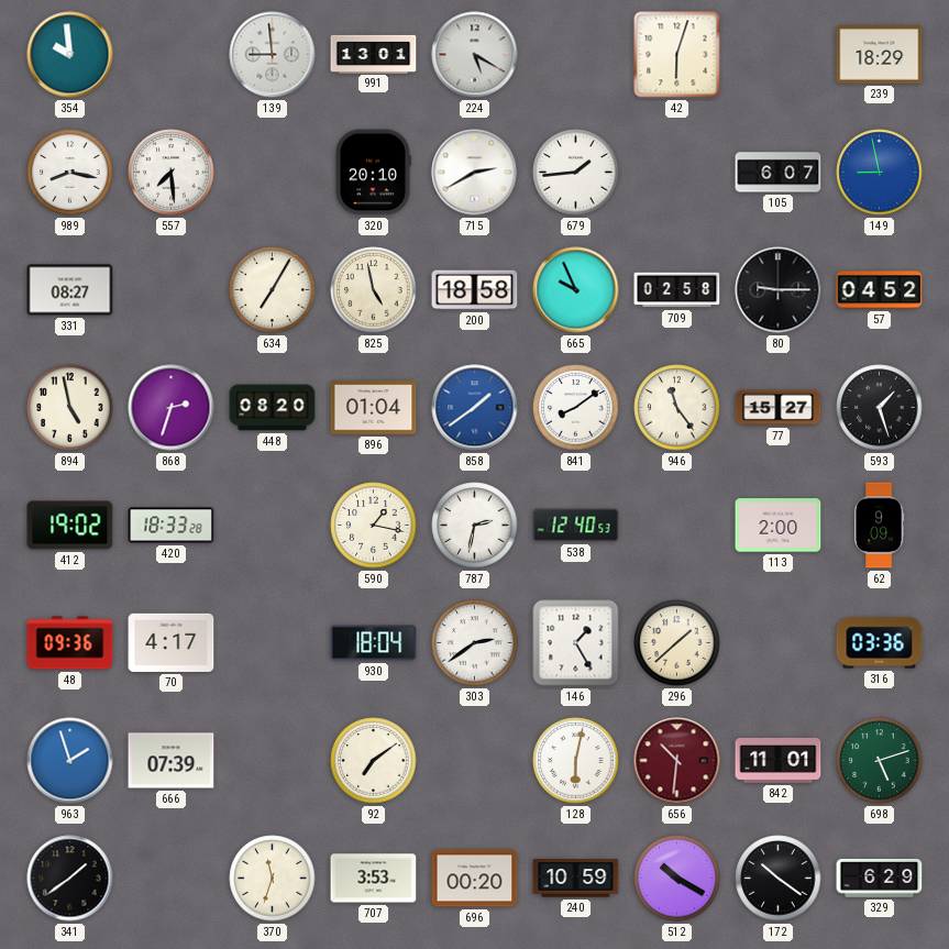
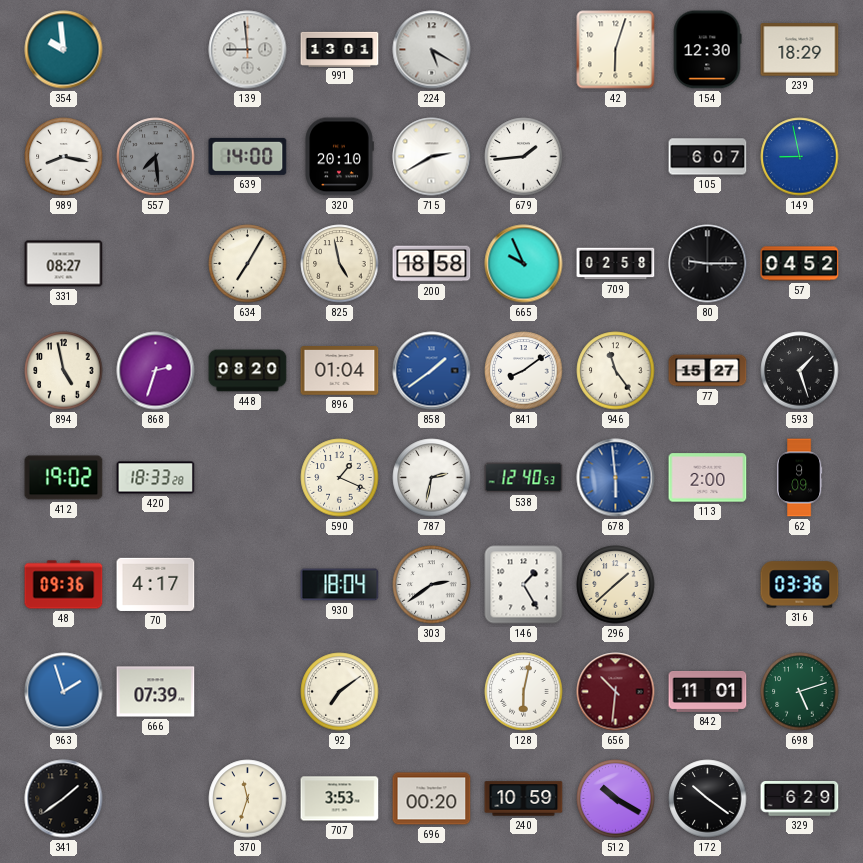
154: none -> 12:30 (707, 50)
557 dial: white -> grey (156, 157)
639: none -> 14:00 (248, 156)
590: 1:17 -> 1:19 (340, 478)
678: none -> 5:59 (616, 478)
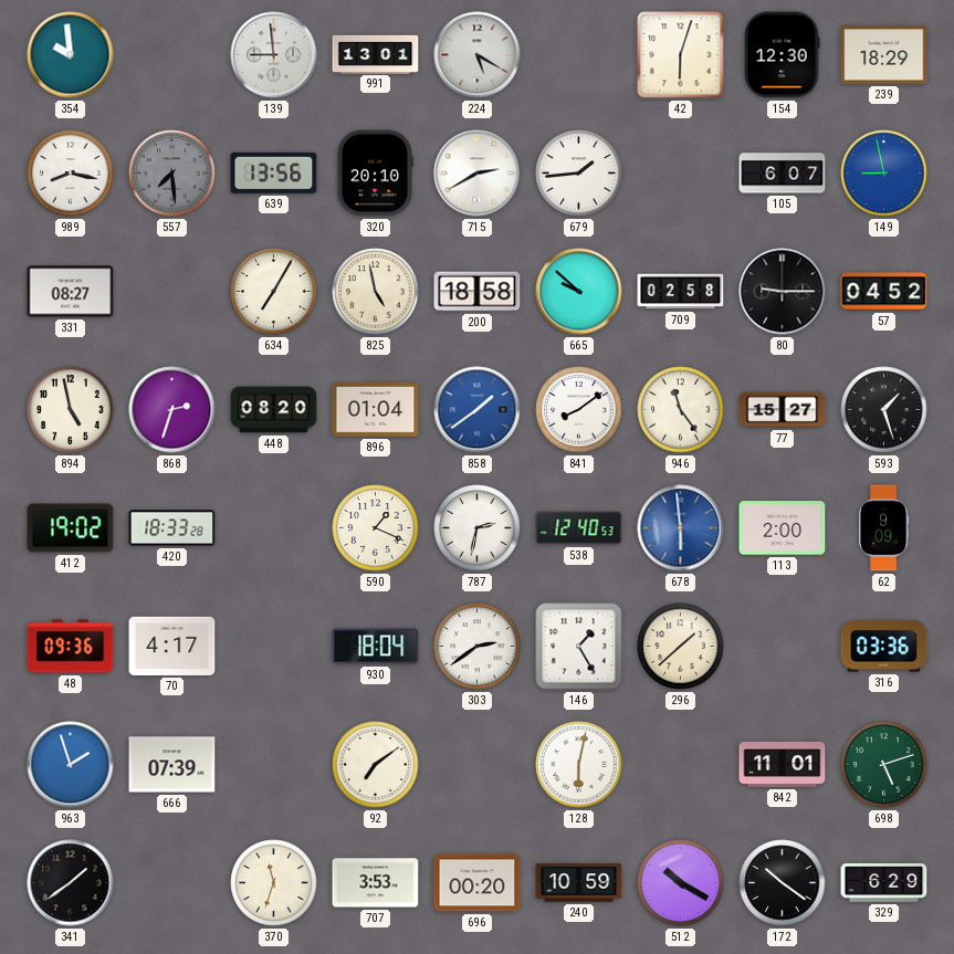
639: 14:00 -> 13:56 (274, 172)
665: 9:56 -> 9:52 (579, 292)
656: 10:31 -> none (616, 692)
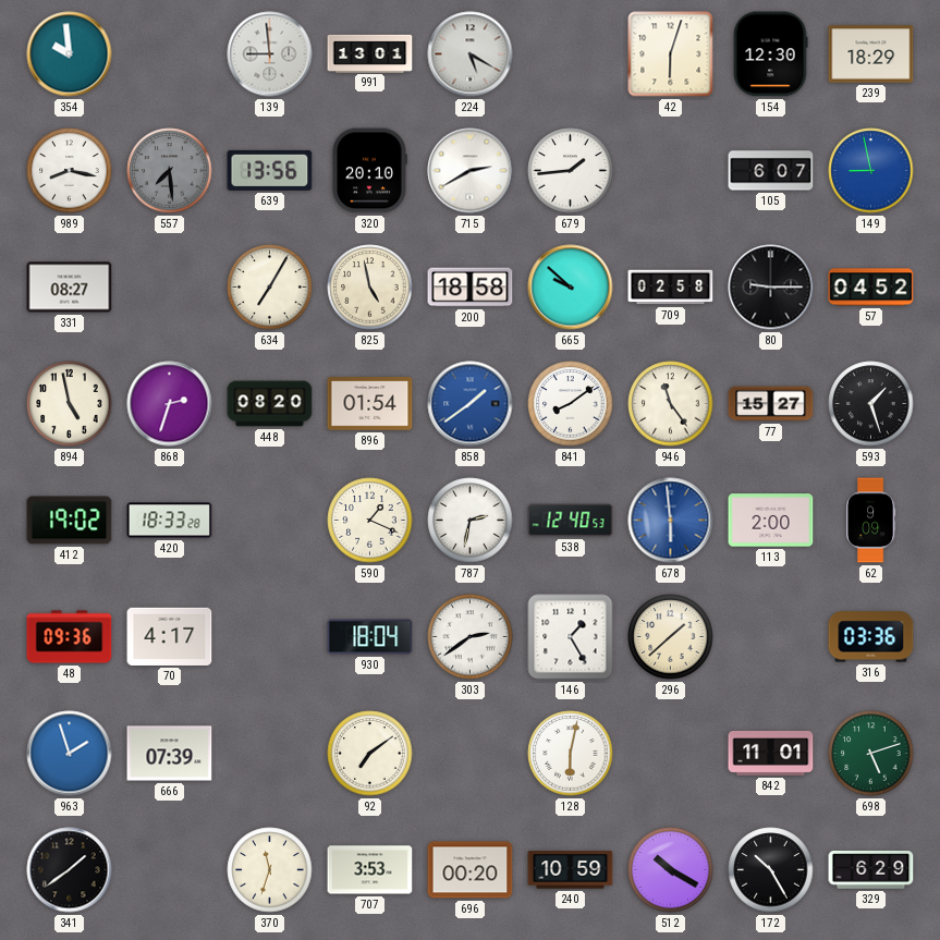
896: 01:04 -> 01:54 (370, 404)
172: 10:21 -> 10:25 (771, 870)
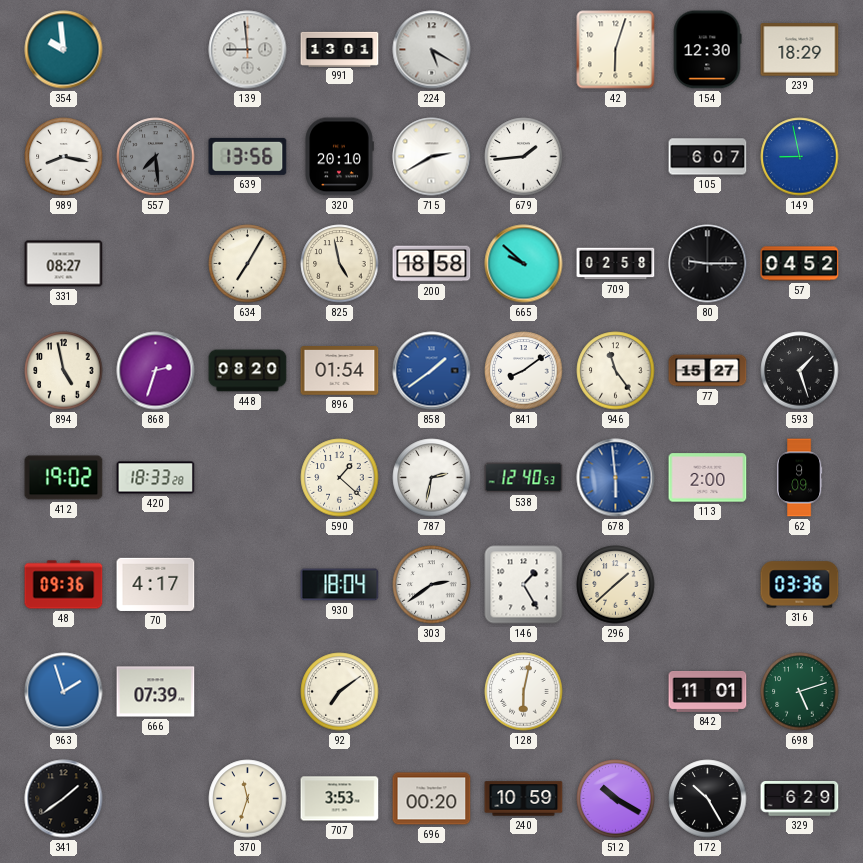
590: 1:19 -> 1:22 (340, 478)
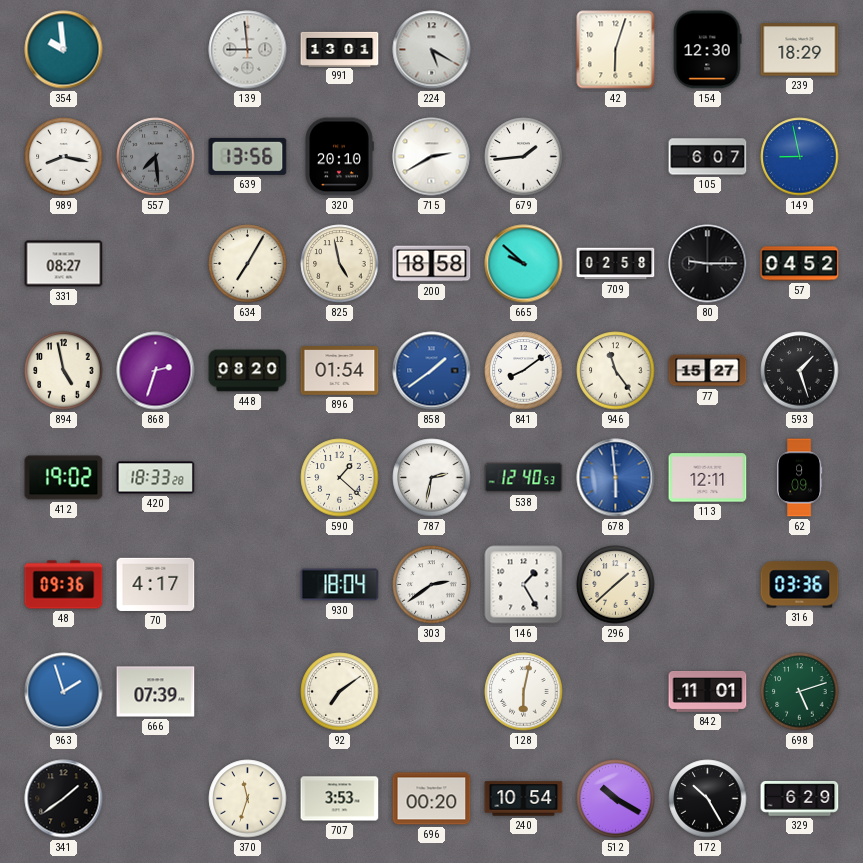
113: 2:00 -> 12:11 (708, 478)
240: 10:59 -> 10:54 (524, 799)
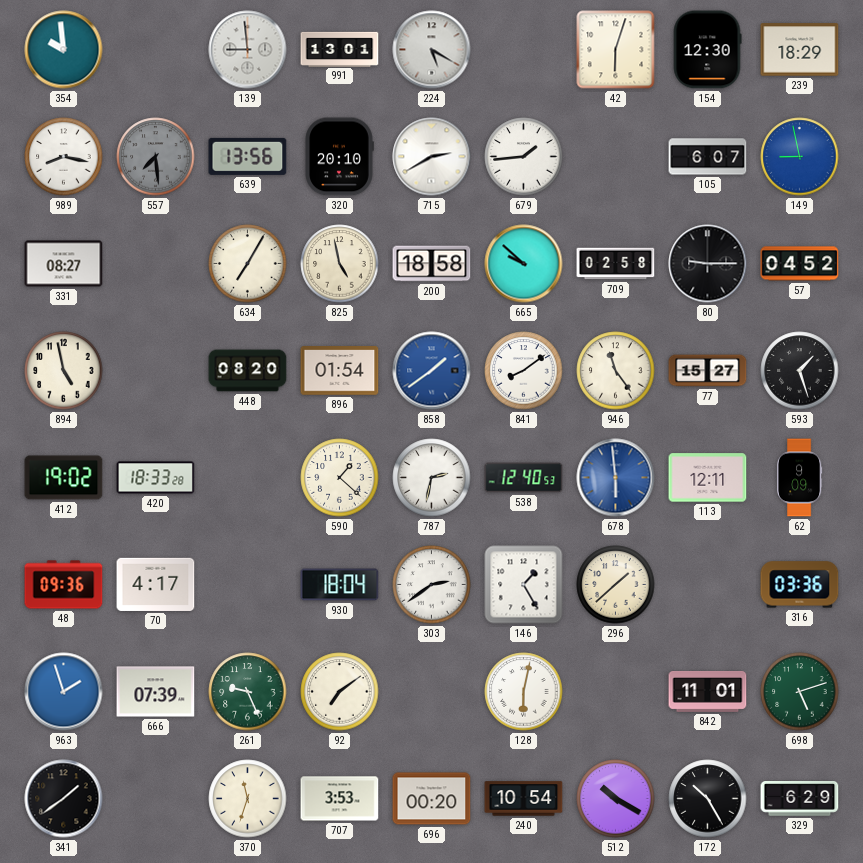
868: 2:33 -> none (156, 371)
261: none -> 9:26 (248, 692)
